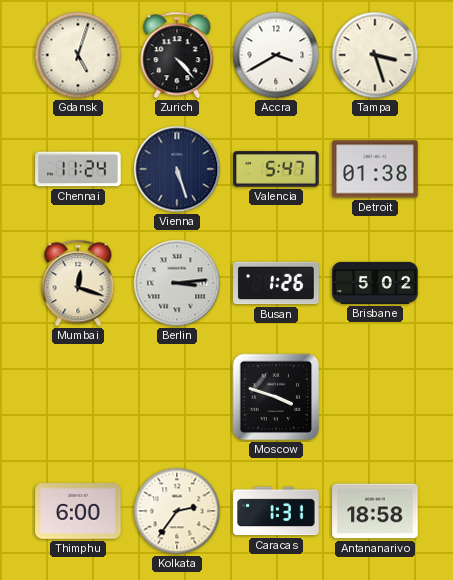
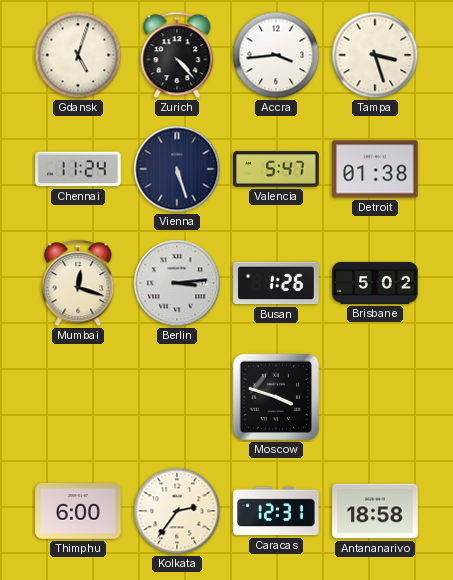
Accra: 3:40 -> 3:44 (276, 55)
Caracas: 1:31 -> 12:31 (276, 511)
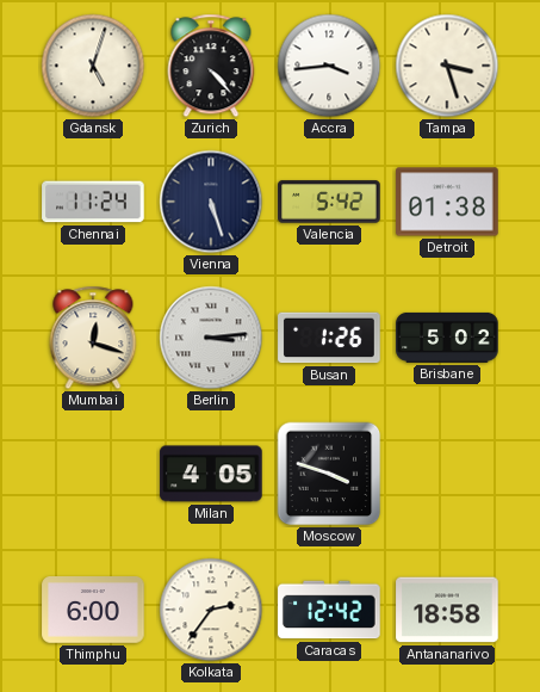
Valencia: 5:47 -> 5:42 (329, 202)
Milan: none -> 4:05 (211, 474)
Caracas: 12:31 -> 12:42 (329, 610)
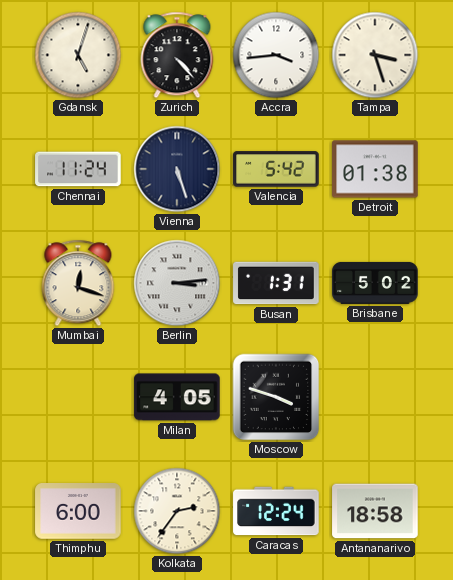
Busan: 1:26 -> 1:31 (276, 283)
Caracas: 12:42 -> 12:24 (276, 511)
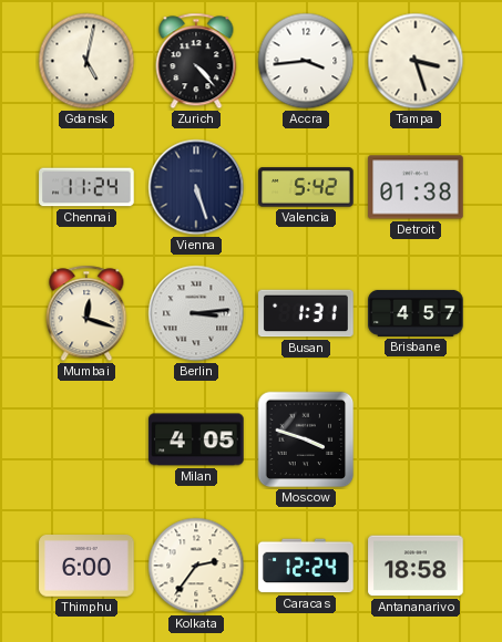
Gdansk: 5:03 -> 5:02 (86, 61)
Brisbane: 5:02 -> 4:57 (416, 313)
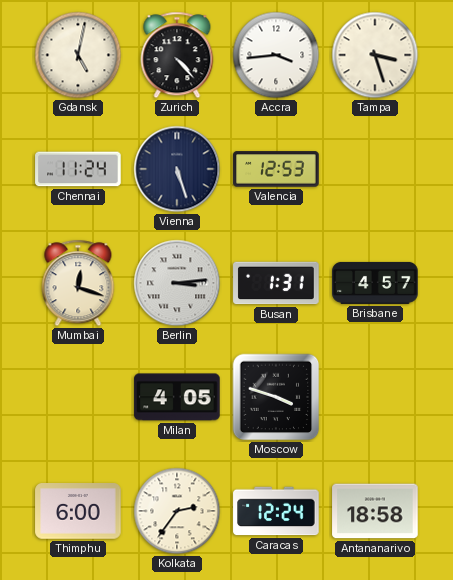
Valencia: 5:42 -> 12:53 (276, 169)
Detroit: 01:38 -> none (416, 187)
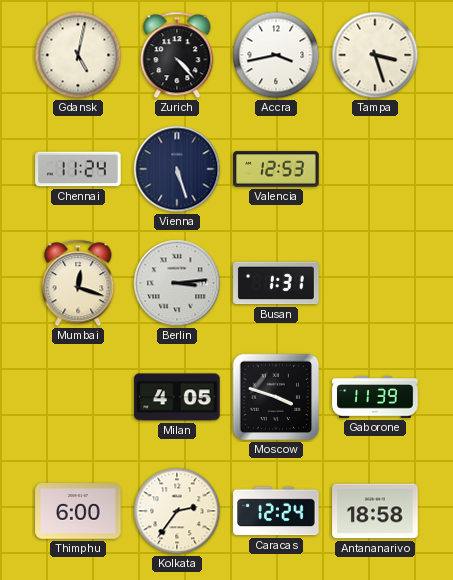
Accra: 3:44 -> 3:43 (276, 55)
Brisbane: 4:57 -> none (375, 283)
Gaborone: none -> 11:39 (375, 397)
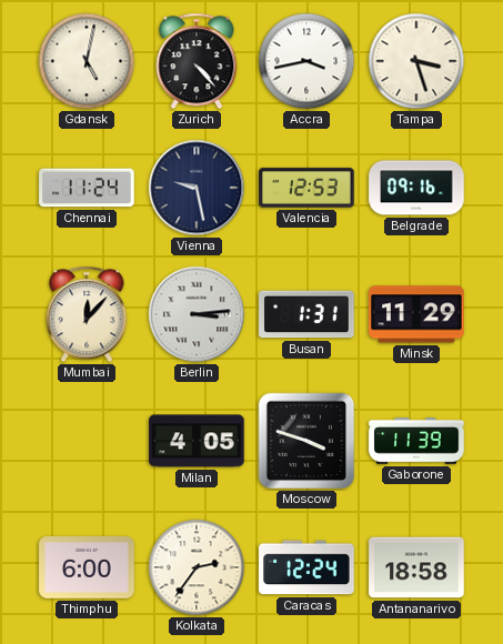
Vienna: 5:27 -> 9:28 (197, 188)
Belgrade: none -> 09:16 (416, 188)
Mumbai: 12:18 -> 12:07 (87, 314)
Minsk: none -> 11:29 (416, 314)
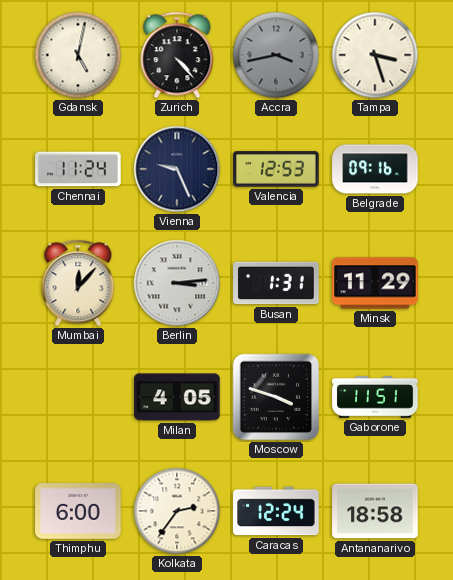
Accra dial: white -> grey (276, 55)
Vienna: 9:28 -> 9:26 (177, 169)
Gaborone: 11:39 -> 11:51 (375, 397)
